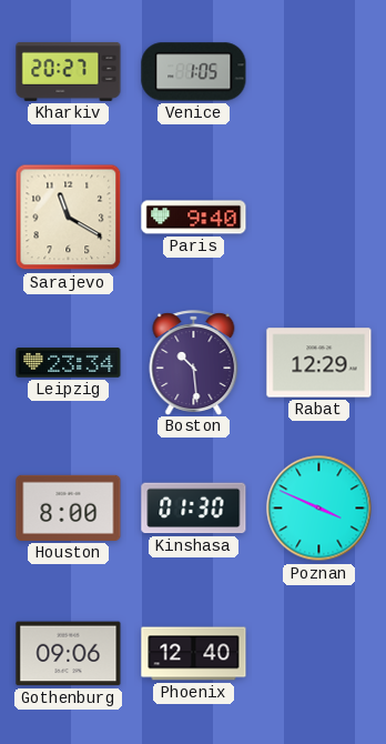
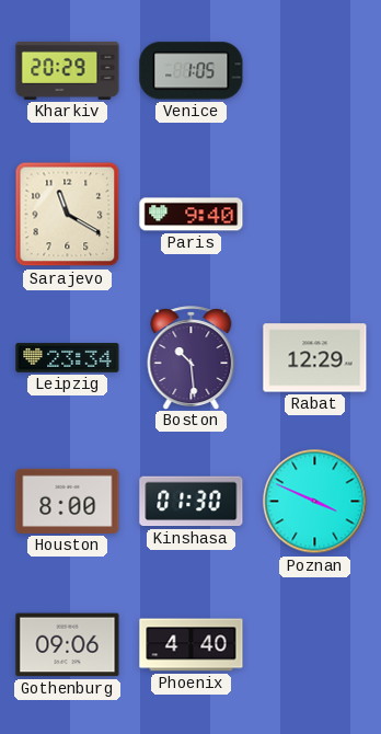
Kharkiv: 20:27 -> 20:29 (68, 70)
Phoenix: 12:40 -> 4:40 (192, 645)
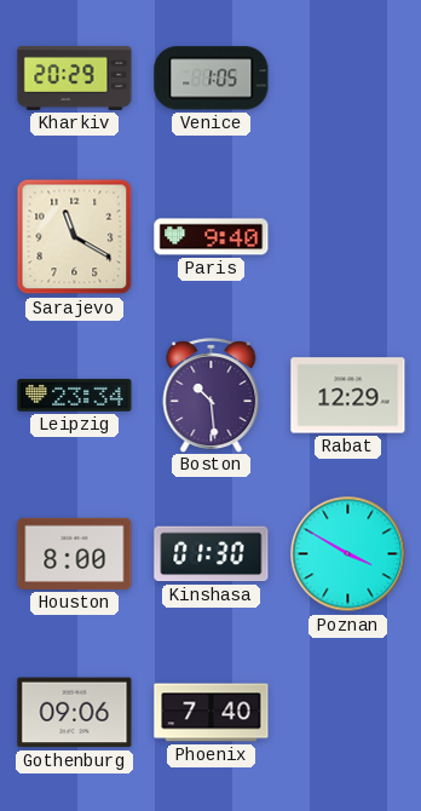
Poznan: 3:49 -> 3:50 (348, 554)
Phoenix: 4:40 -> 7:40 (212, 713)
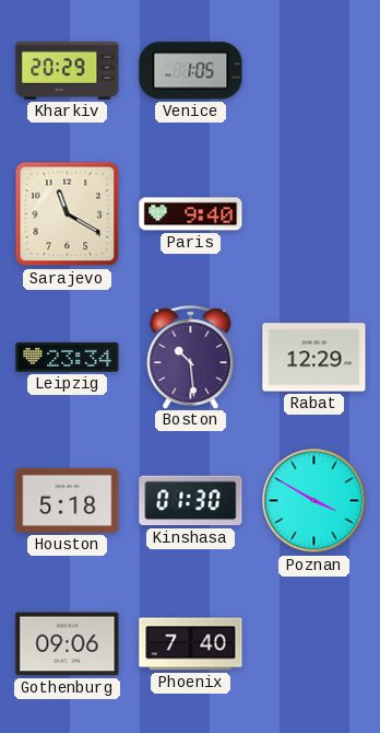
Houston: 8:00 -> 5:18 (68, 500)
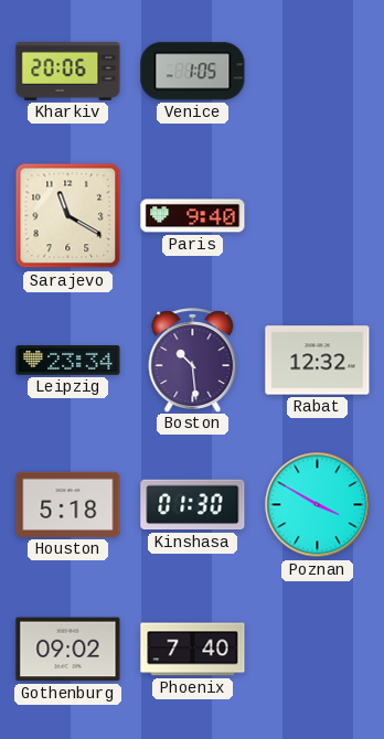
Kharkiv: 20:29 -> 20:06 (68, 71)
Rabat: 12:29 -> 12:32 (318, 361)
Gothenburg: 09:06 -> 09:02 (68, 650)
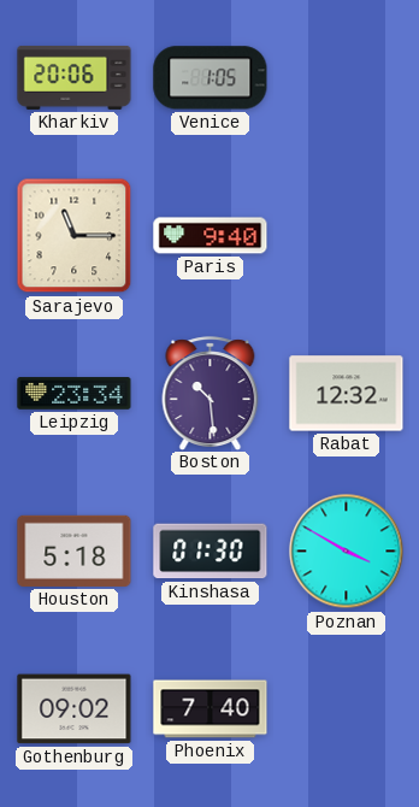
Sarajevo: 11:20 -> 11:15 (75, 236)
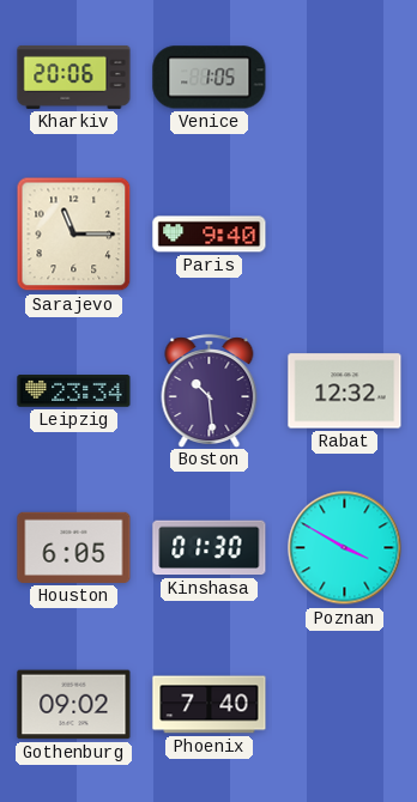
Houston: 5:18 -> 6:05 (74, 547)
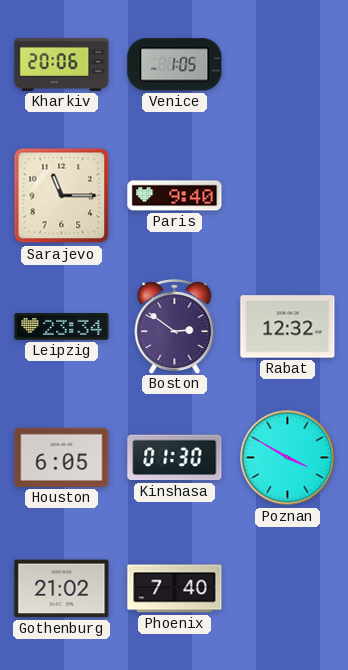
Boston: 10:29 -> 2:51 (175, 326)
Gothenburg: 09:02 -> 21:02 (62, 589)
